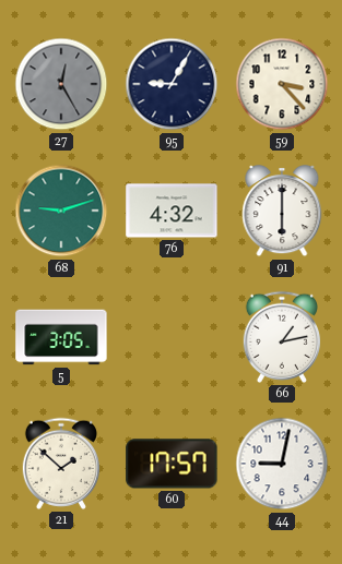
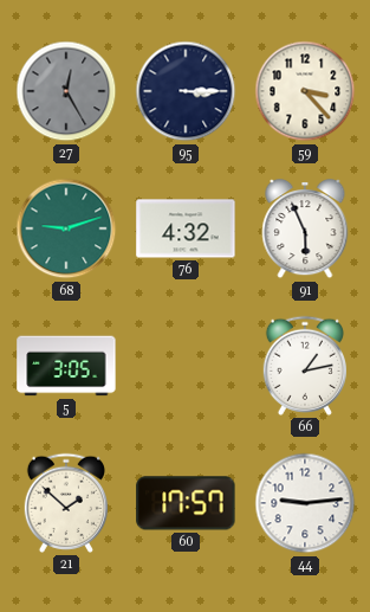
95: 9:05 -> 3:15 (186, 91)
91: 6:00 -> 5:56 (305, 228)
44: 9:02 -> 9:14 (305, 503)
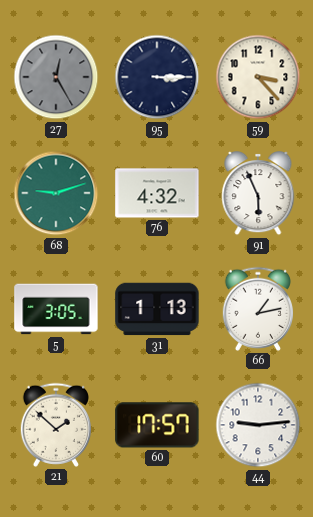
31: none -> 1:13 (157, 309)
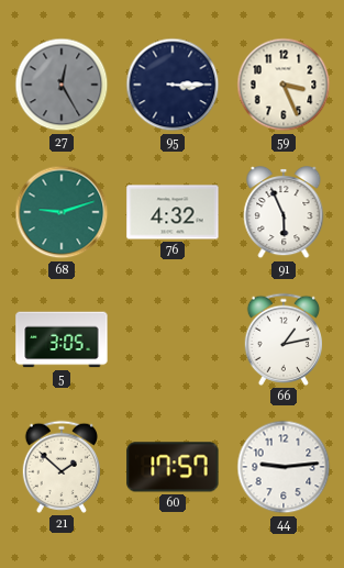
59: 3:23 -> 3:26 (284, 85)
31: 1:13 -> none (157, 309)
